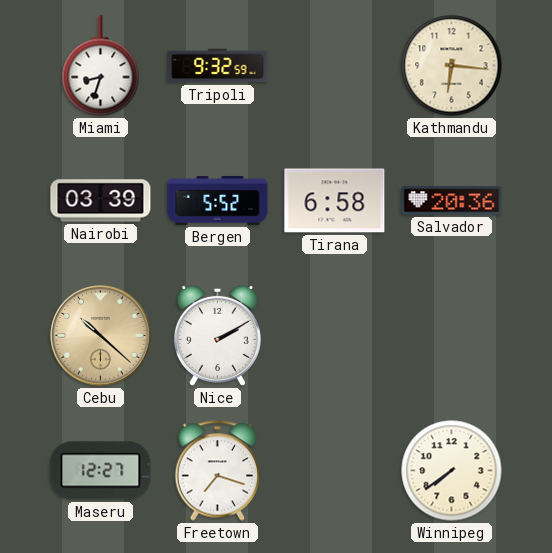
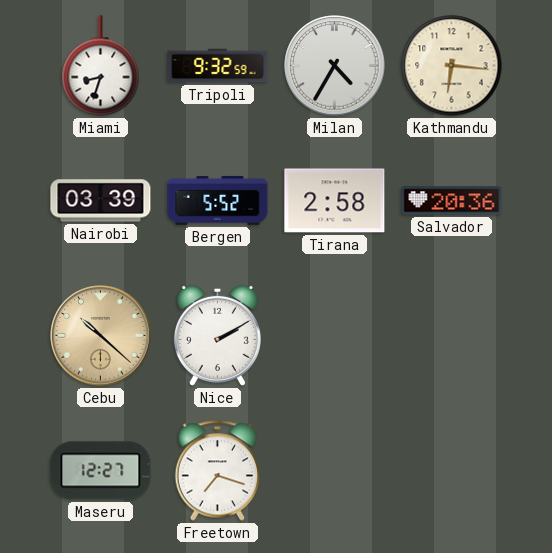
Milan: none -> 4:35 (335, 66)
Tirana: 6:58 -> 2:58 (335, 201)
Winnipeg: 7:39 -> none (452, 471)
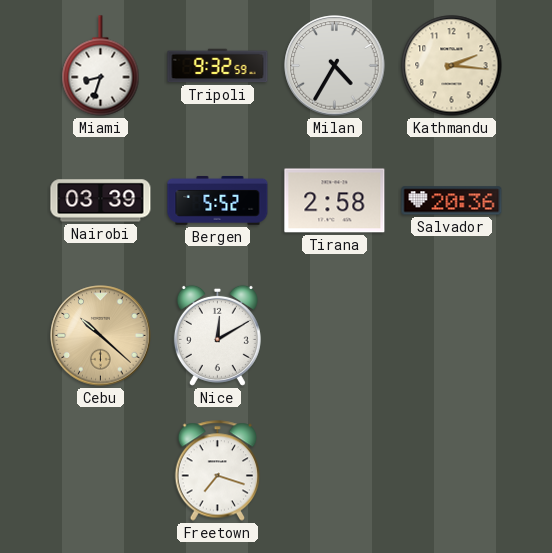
Kathmandu: 6:16 -> 2:16 (452, 66)
Nice: 2:10 -> 12:10 (217, 335)
Maseru: 12:27 -> none (101, 471)
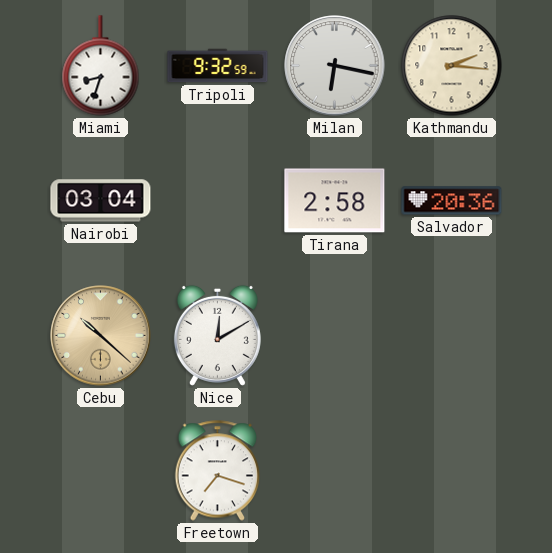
Milan: 4:35 -> 6:17 (335, 66)
Nairobi: 03:39 -> 03:04 (101, 201)
Bergen: 5:52 -> none (218, 200)
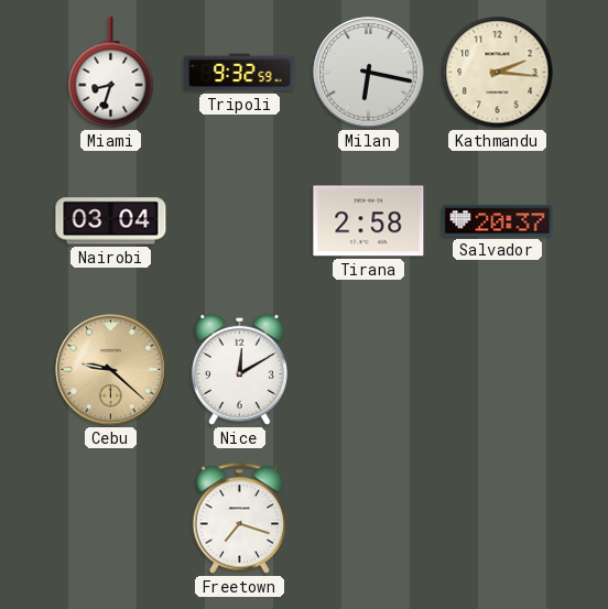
Salvador: 20:36 -> 20:37 (498, 221)
Cebu: 10:22 -> 9:22 (111, 370)
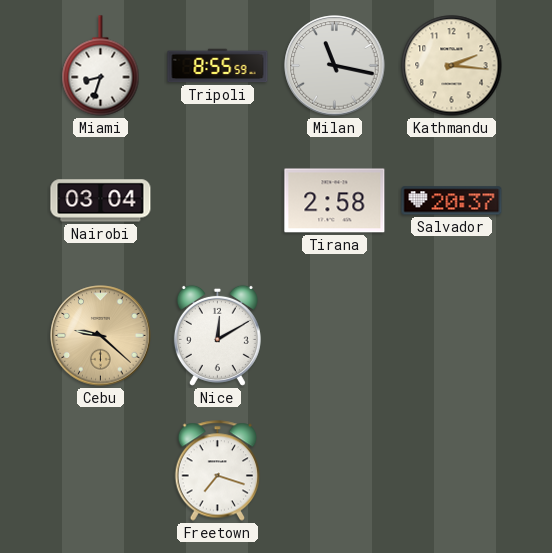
Tripoli: 9:32 -> 8:55 (218, 66)
Milan: 6:17 -> 11:17 (335, 66)
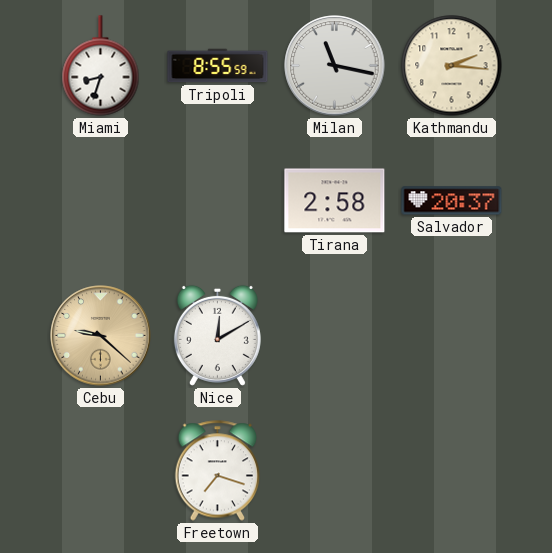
Nairobi: 03:04 -> none (101, 201)
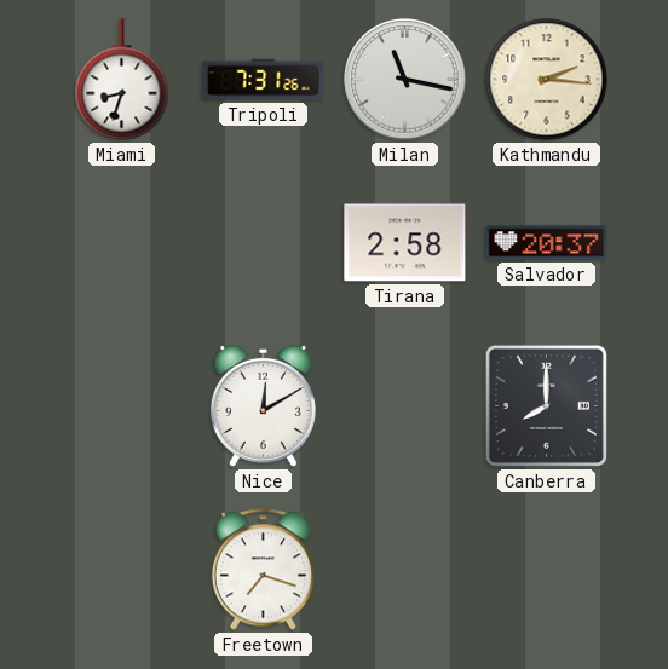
Tripoli: 8:55 -> 7:31 (264, 80)
Cebu: 9:22 -> none (101, 336)
Canberra: none -> 8:00 (546, 405)
